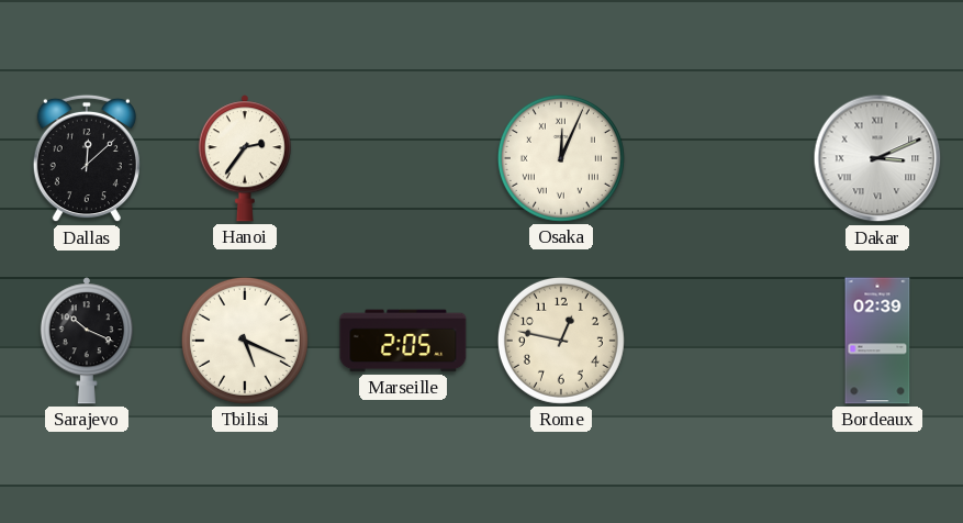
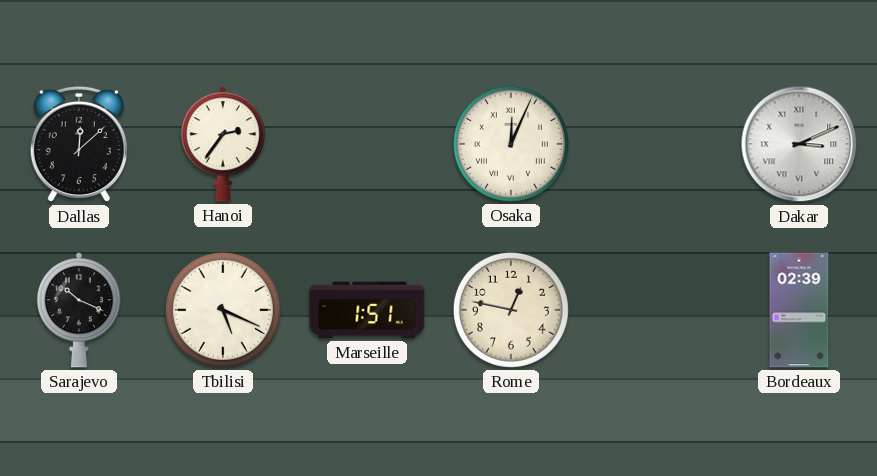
Marseille: 2:05 -> 1:51 (367, 310)
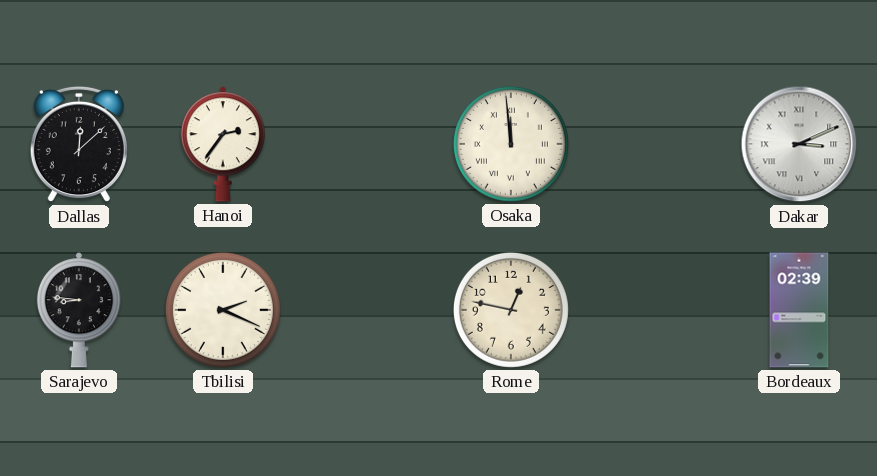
Osaka: 12:04 -> 11:59 (511, 144)
Sarajevo: 10:19 -> 8:46 (79, 310)
Tbilisi: 5:19 -> 2:19 (223, 310)
Marseille: 1:51 -> none (367, 310)
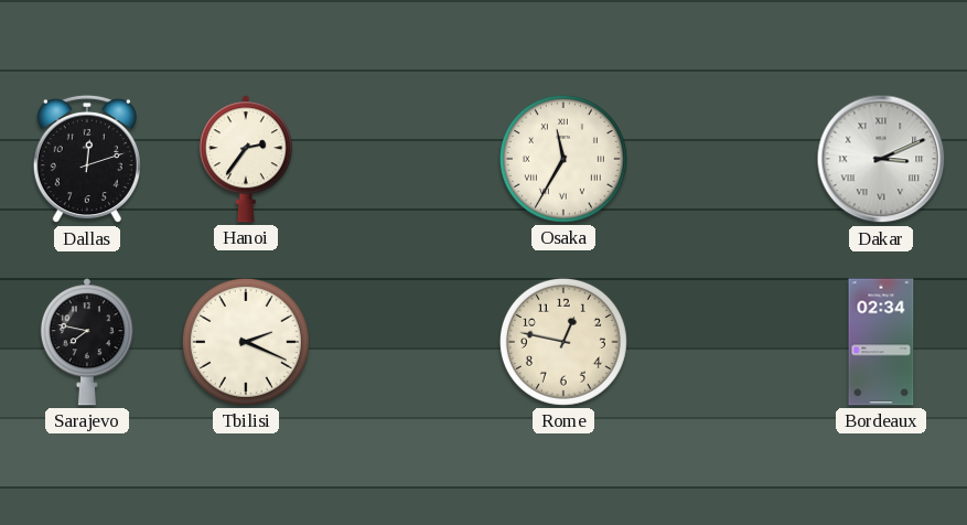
Dallas: 12:08 -> 12:12 (87, 159)
Osaka: 11:59 -> 11:35 (563, 159)
Sarajevo: 8:46 -> 7:47 (87, 342)
Bordeaux: 02:39 -> 02:34 (881, 342)
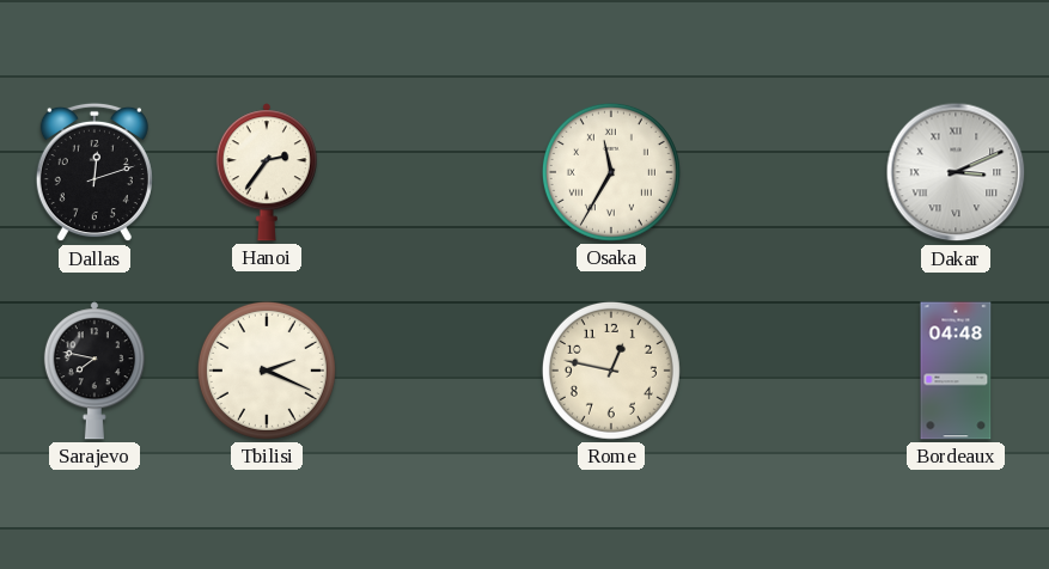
Bordeaux: 02:34 -> 04:48 (956, 371)
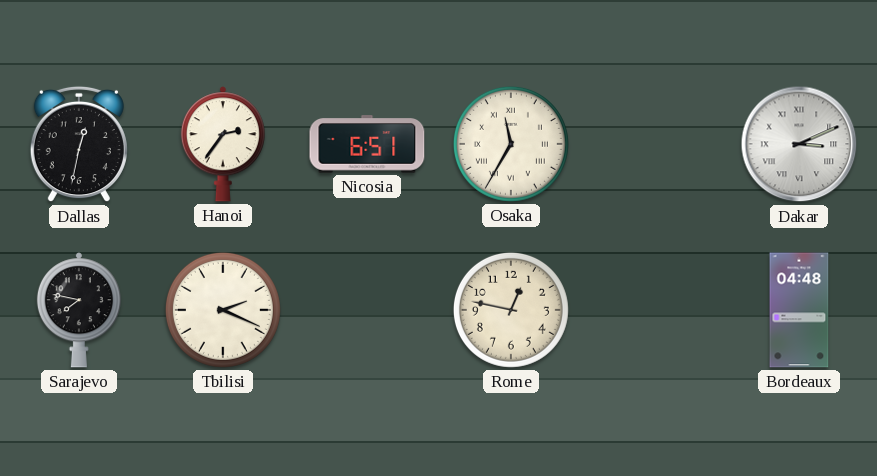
Dallas: 12:12 -> 12:32 (79, 144)
Nicosia: none -> 6:51 (367, 144)
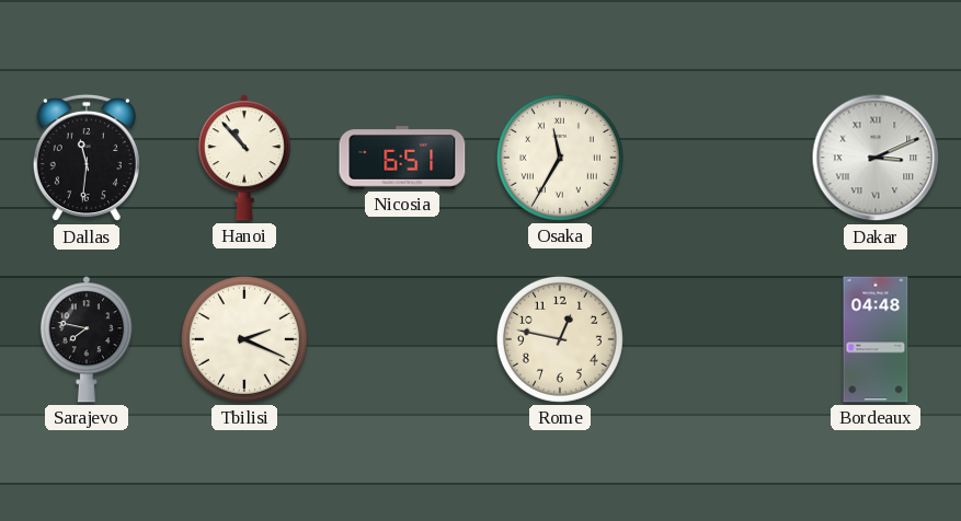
Dallas: 12:32 -> 11:31 (87, 158)
Hanoi: 2:36 -> 10:53 (244, 158)
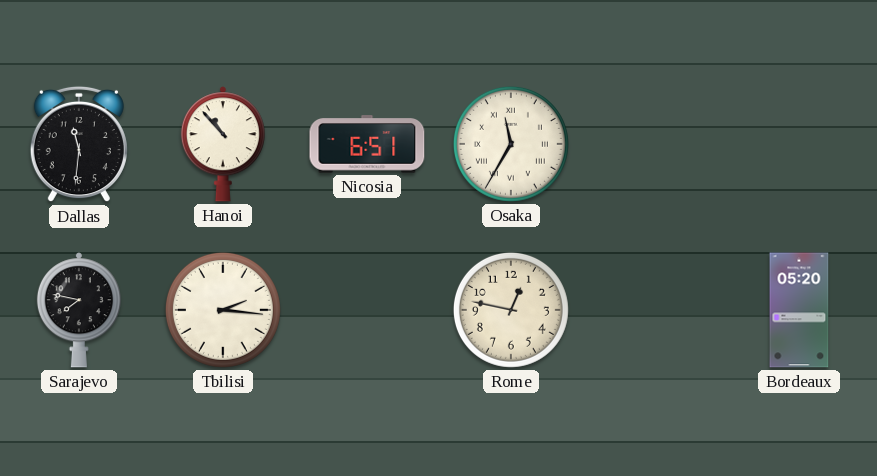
Dakar: 3:11 -> none (876, 158)
Tbilisi: 2:19 -> 2:16 (223, 310)
Bordeaux: 04:48 -> 05:20 (799, 310)
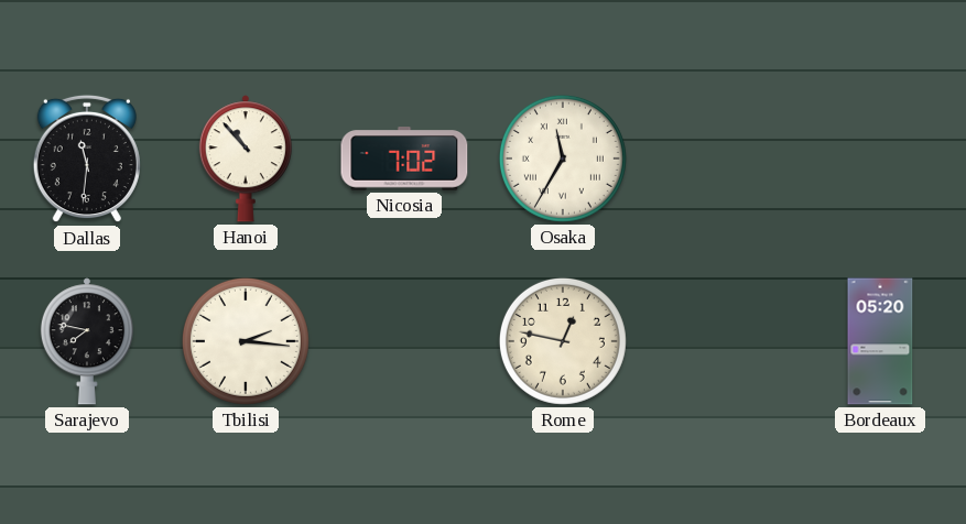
Nicosia: 6:51 -> 7:02 (404, 159)
